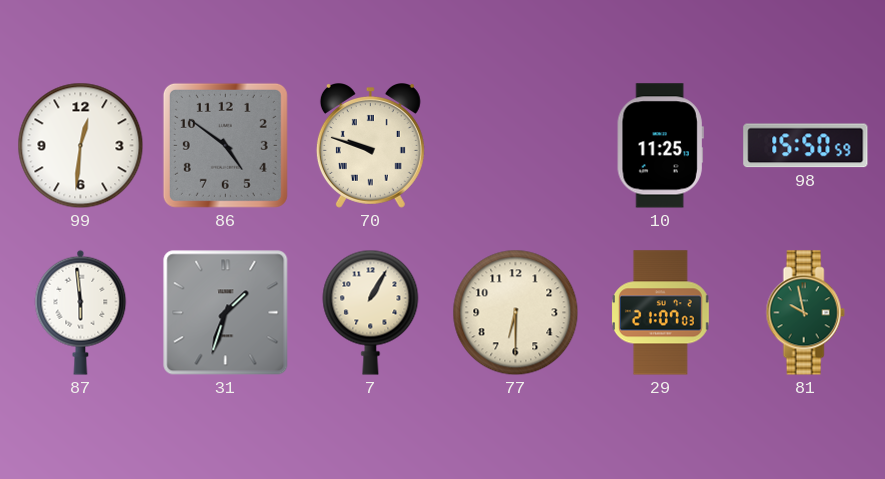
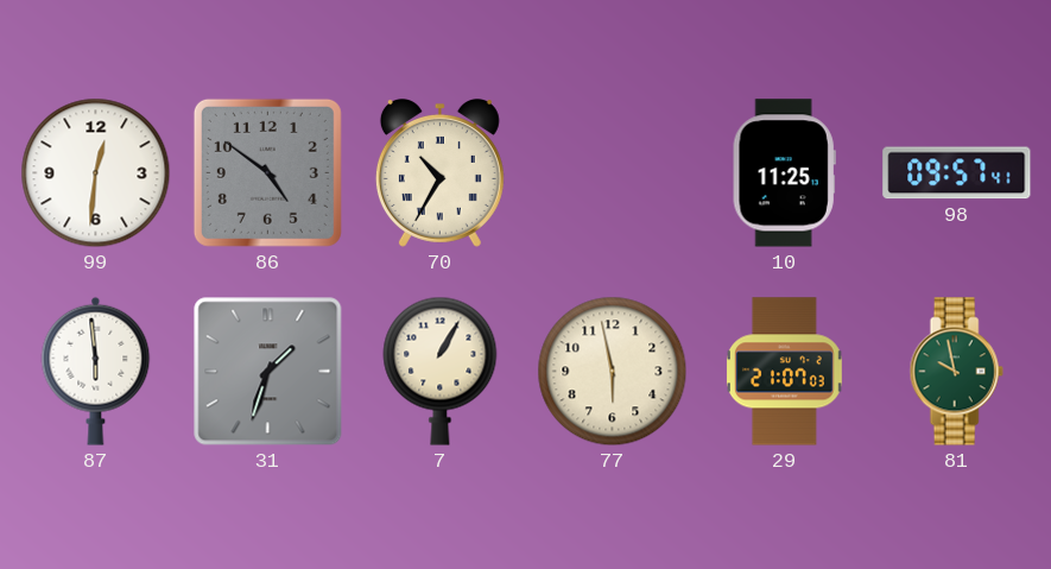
70: 9:48 -> 10:35 (439, 173)
98: 15:50 -> 09:57 (957, 173)
77: 6:30 -> 5:58 (613, 372)
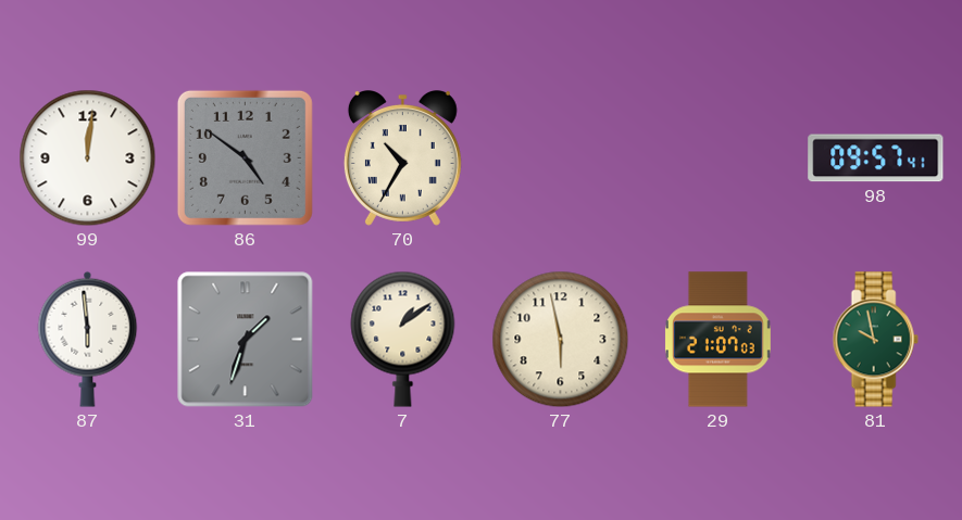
99: 12:31 -> 12:01 (88, 158)
10: 11:25 -> none (784, 173)
7: 1:05 -> 1:09 (403, 339)
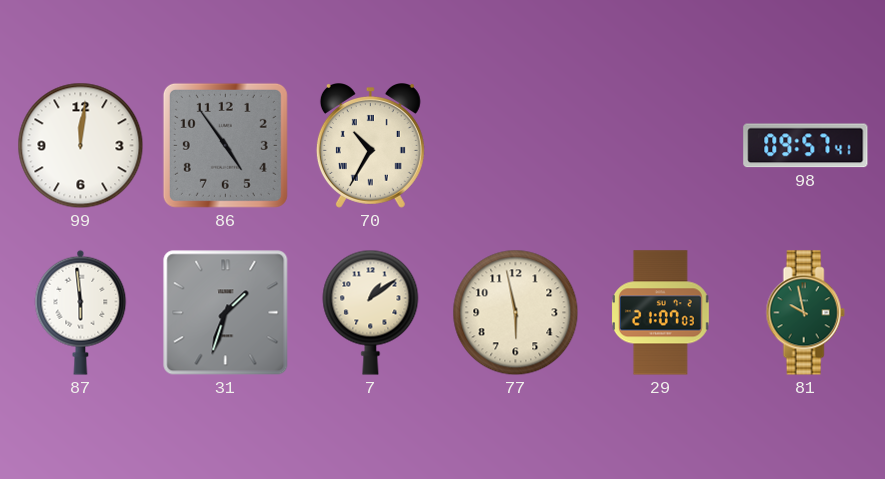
86: 4:51 -> 4:54 (225, 145)
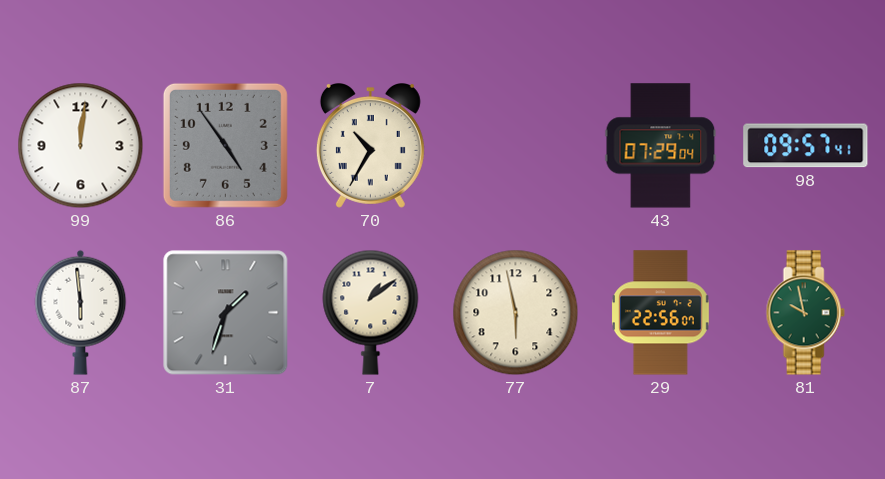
43: none -> 07:29 (661, 146)
29: 21:07 -> 22:56 (660, 313)
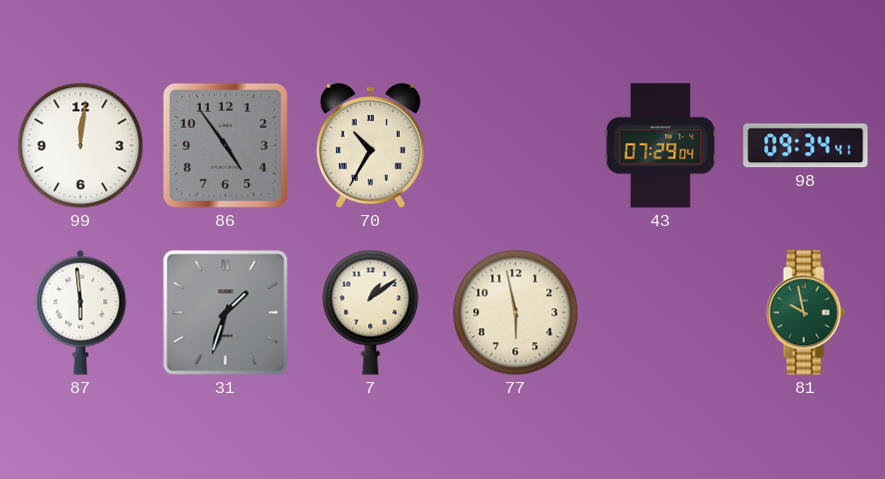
98: 09:57 -> 09:34 (806, 146)
29: 22:56 -> none (660, 313)
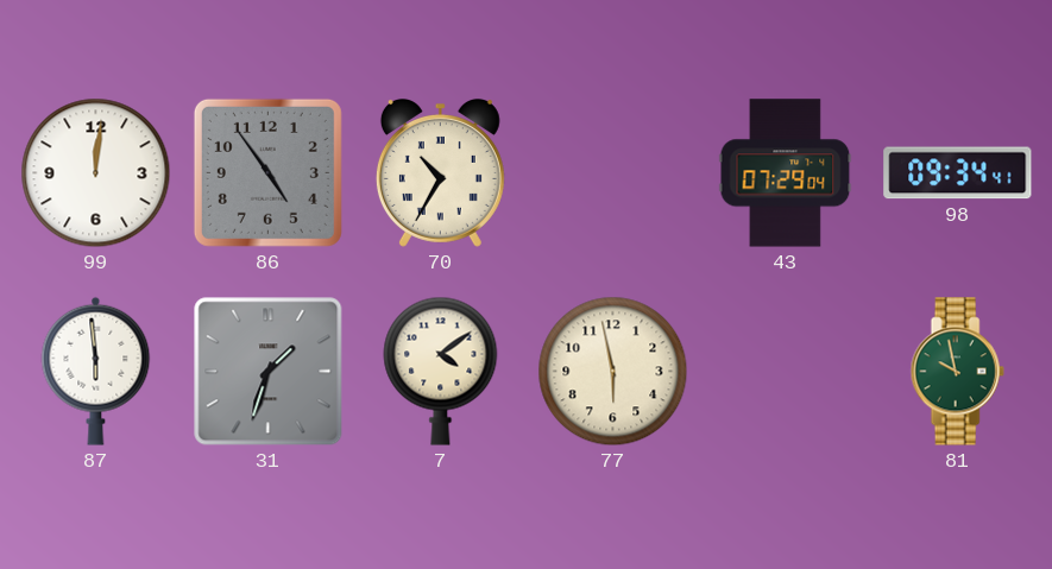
7: 1:09 -> 4:09 (441, 371)
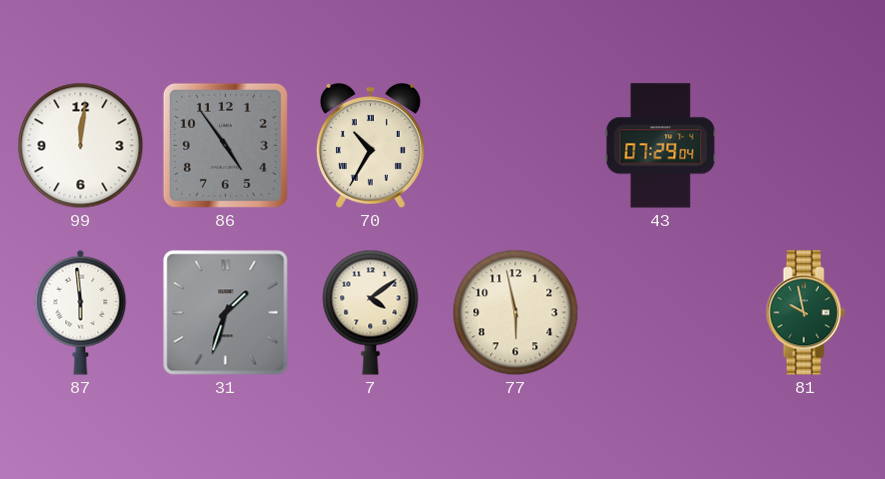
98: 09:34 -> none (958, 173)
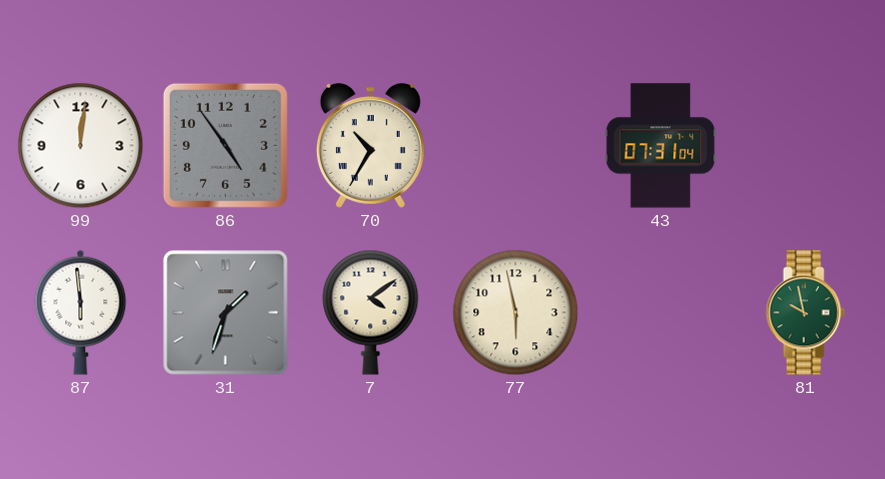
43: 07:29 -> 07:31 (661, 146)
